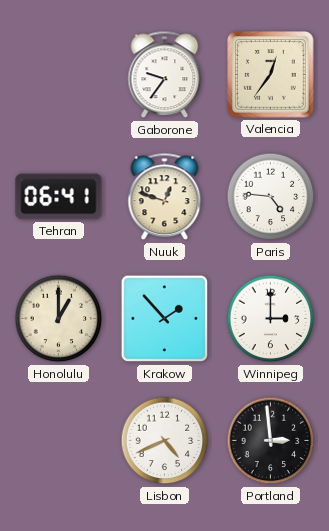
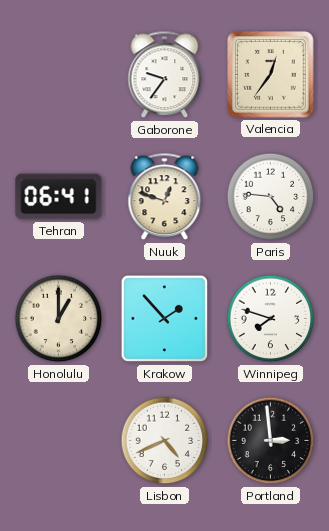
Winnipeg: 3:00 -> 7:48 (271, 319)
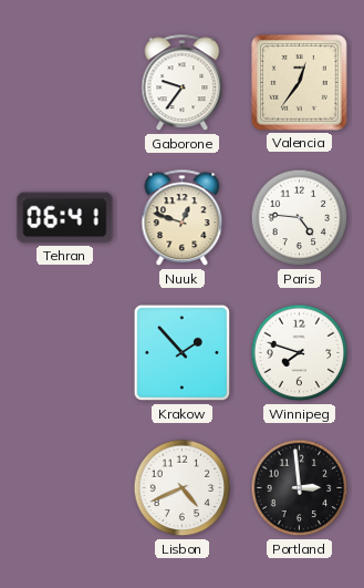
Honolulu: 1:00 -> none (59, 319)
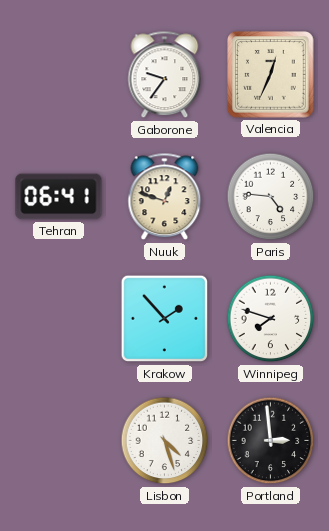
Valencia: 12:36 -> 12:34 (271, 75)
Lisbon: 4:41 -> 4:27 (165, 441)
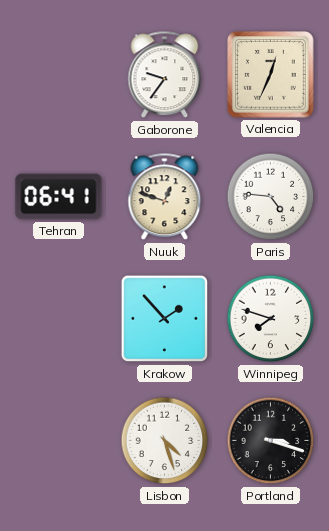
Portland: 2:59 -> 3:18 (271, 441)
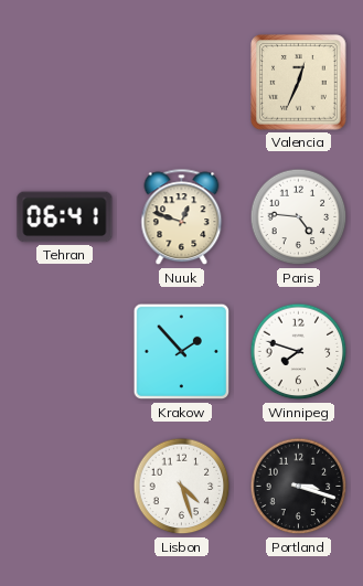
Gaborone: 9:36 -> none (165, 75)
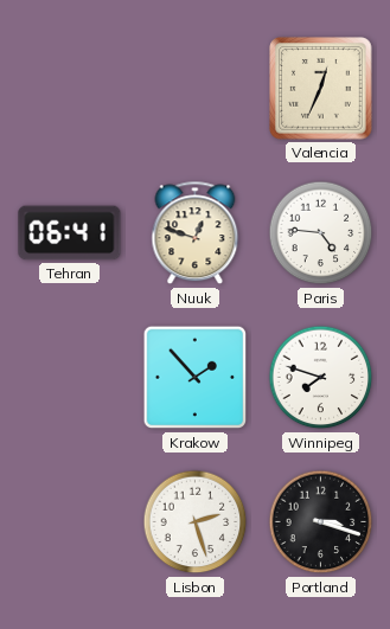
Lisbon: 4:27 -> 2:27 (196, 522)
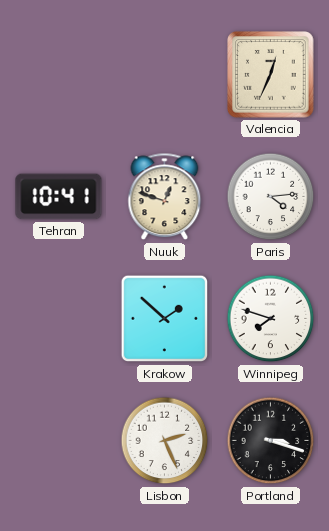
Tehran: 06:41 -> 10:41 (59, 197)
Paris: 4:46 -> 4:14 (271, 197)
Krakow: 1:53 -> 1:52 (165, 319)
Lisbon: 2:27 -> 2:26 (165, 441)
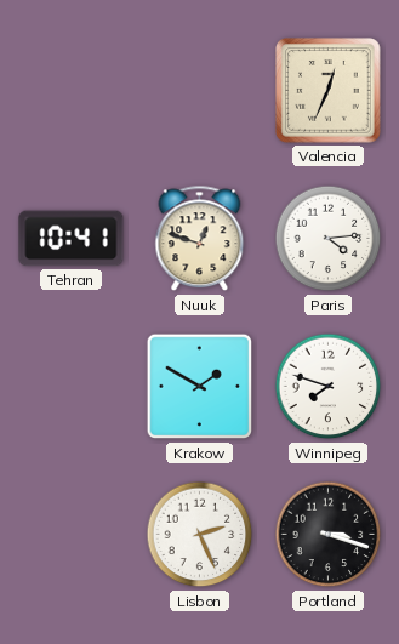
Krakow: 1:52 -> 1:50 (200, 387)
